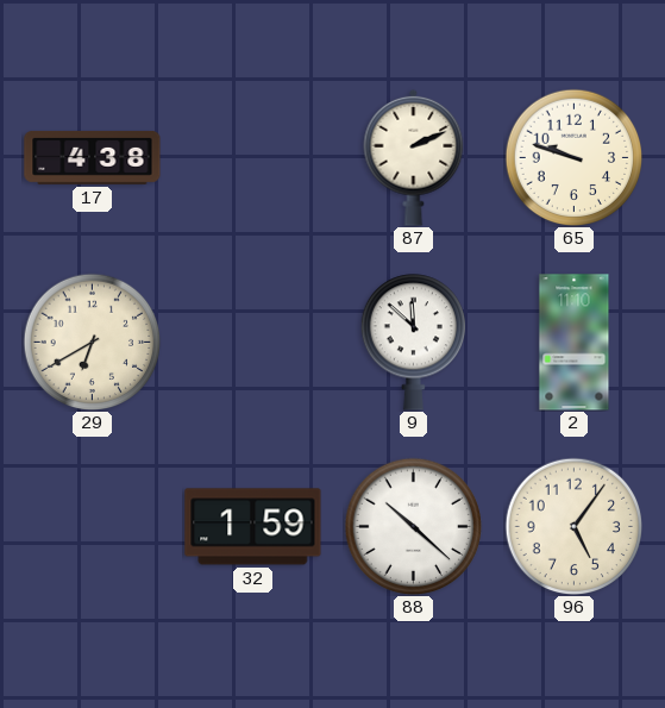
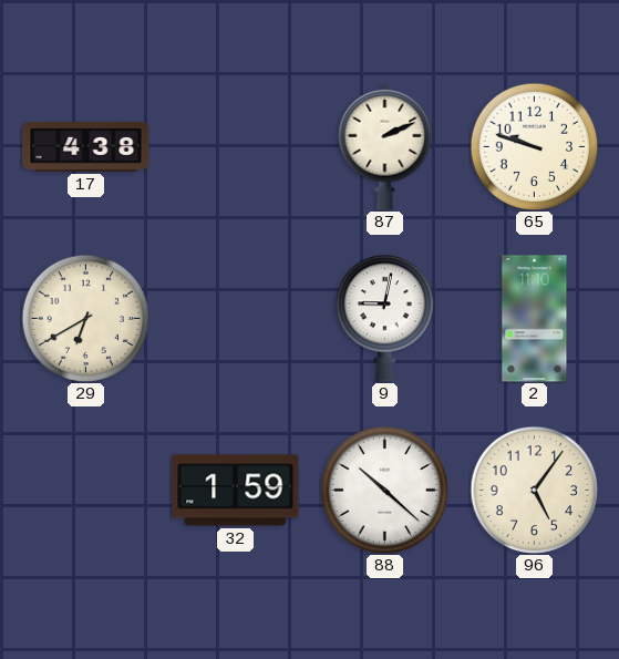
9: 11:52 -> 9:02 (384, 319)
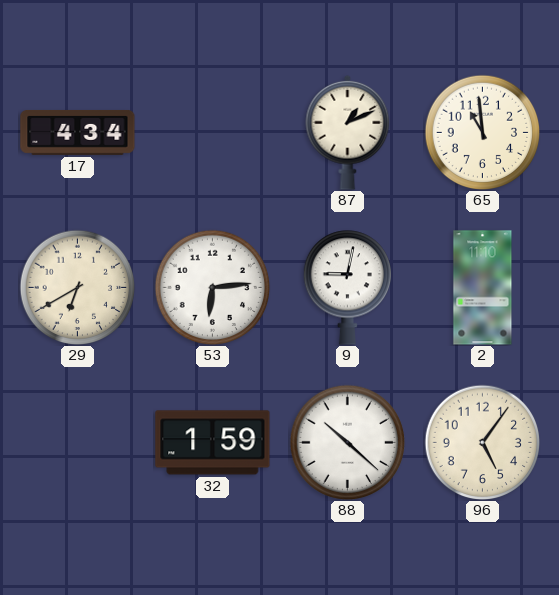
17: 4:38 -> 4:34 (78, 132)
87: 2:11 -> 1:11 (348, 132)
65: 9:48 -> 10:59 (482, 132)
53: none -> 6:14 (212, 287)
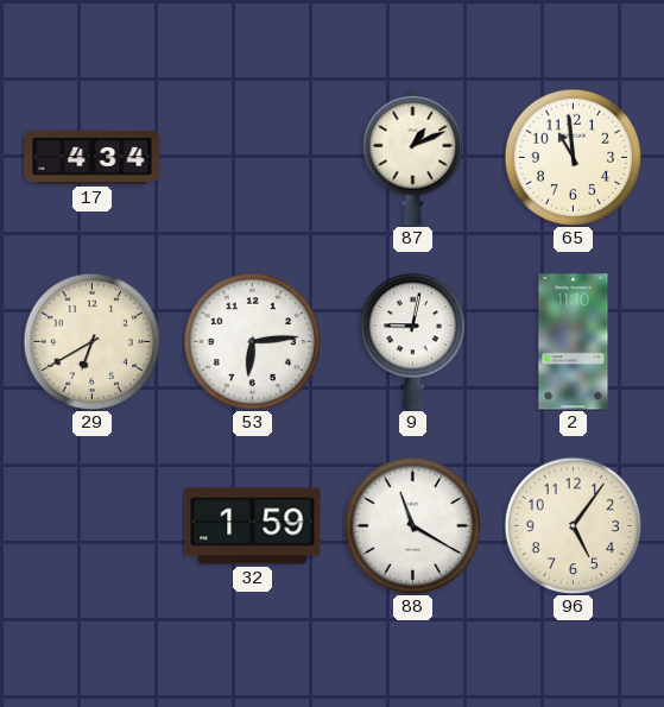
88: 10:22 -> 11:20 (412, 525)
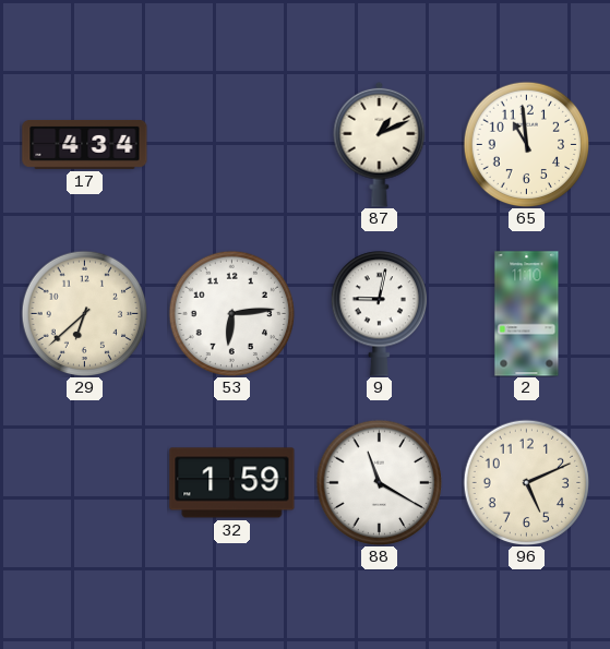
29: 6:40 -> 6:38 (84, 313)
96: 5:06 -> 5:11 (526, 482)
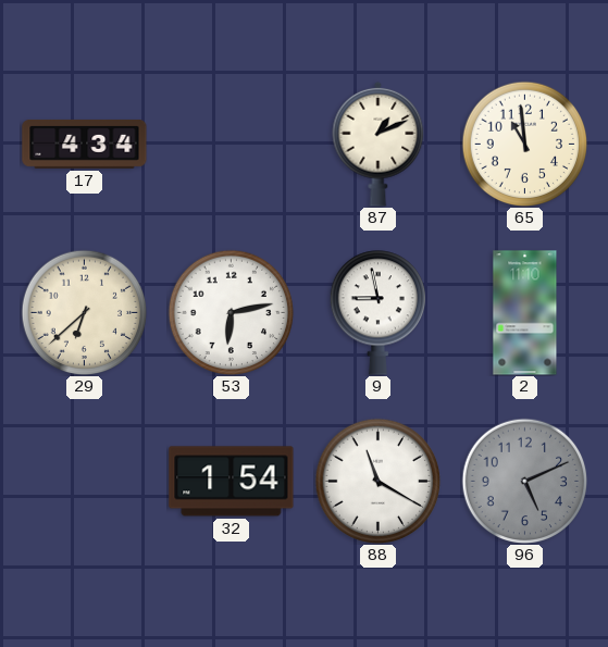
53: 6:14 -> 6:13 (231, 312)
9: 9:02 -> 8:58 (377, 313)
32: 1:59 -> 1:54 (232, 482)
96 dial: cream -> grey (524, 481)
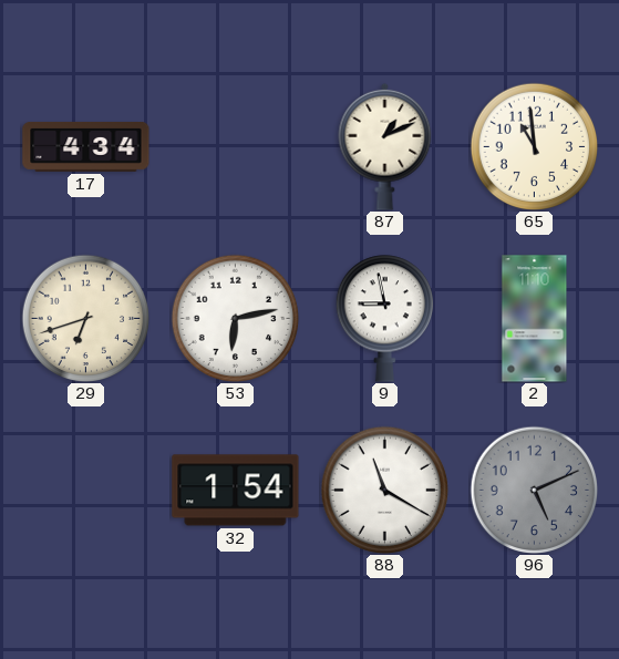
29: 6:38 -> 6:42 (85, 318)
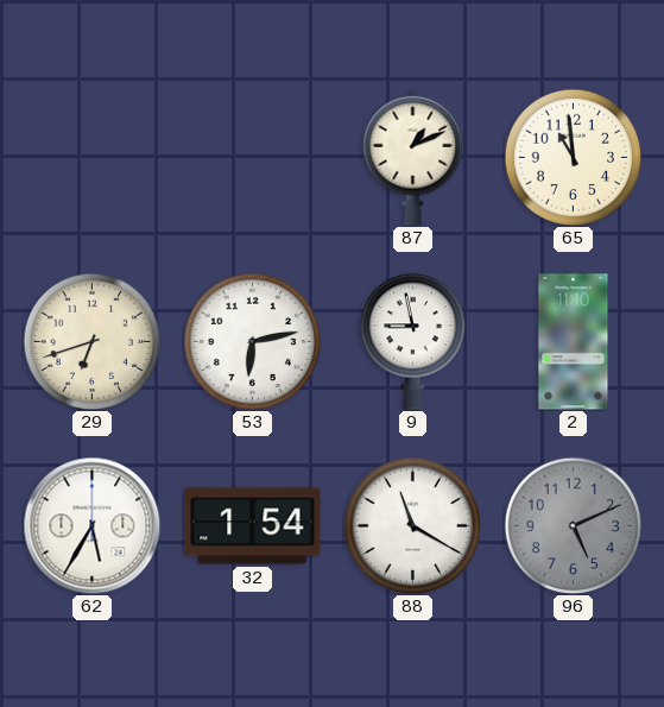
17: 4:34 -> none (86, 146)
62: none -> 5:35 (91, 525)
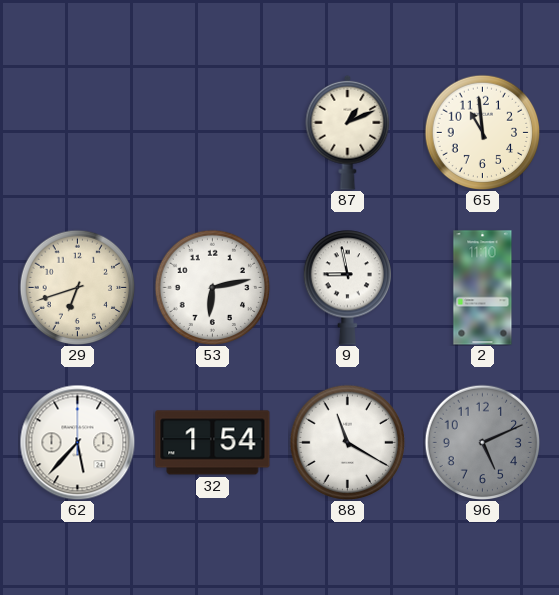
62: 5:35 -> 5:37 (77, 442)
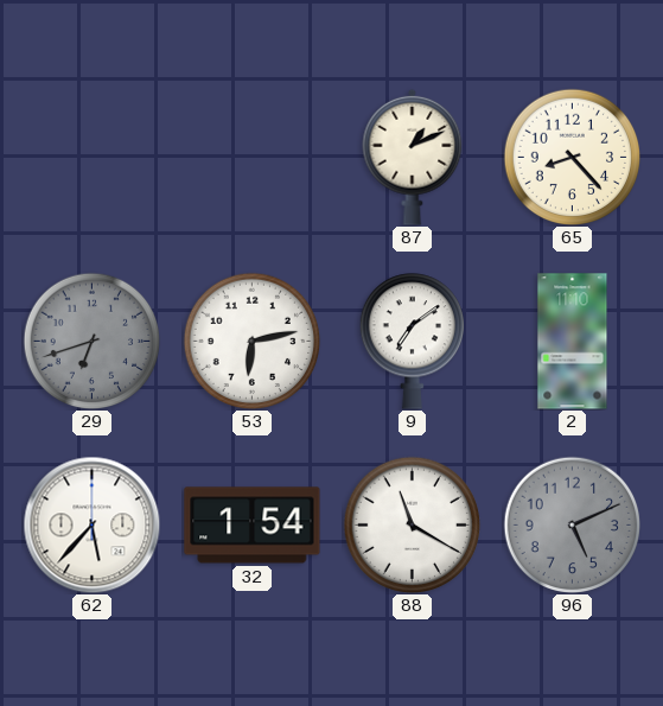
65: 10:59 -> 8:23 (572, 157)
29 dial: cream -> grey (91, 341)
9: 8:58 -> 7:09 (412, 342)
